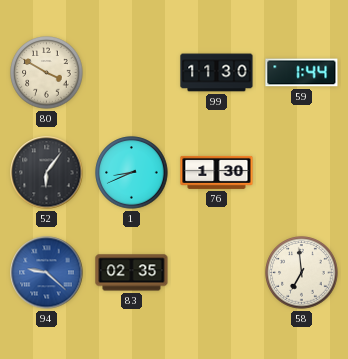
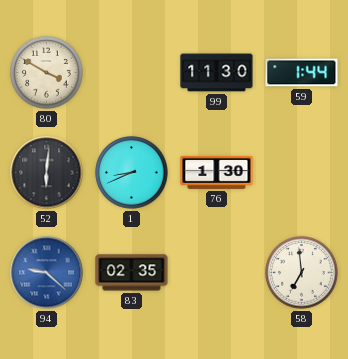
52: 6:06 -> 6:01 (47, 173)
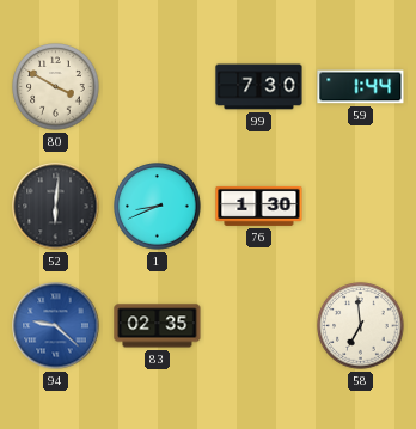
99: 11:30 -> 7:30 (259, 87)
